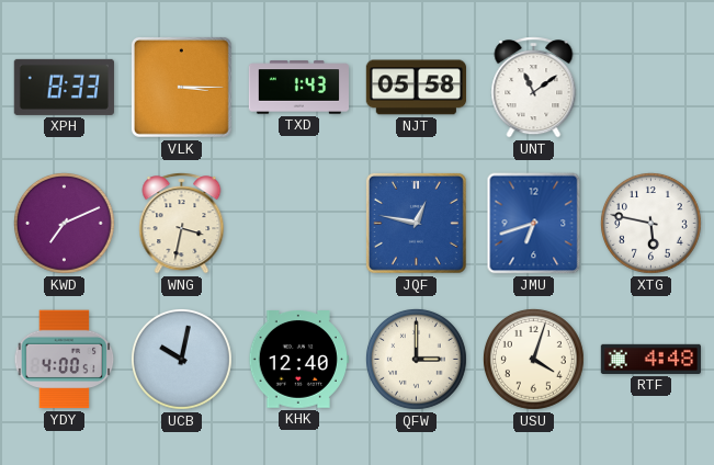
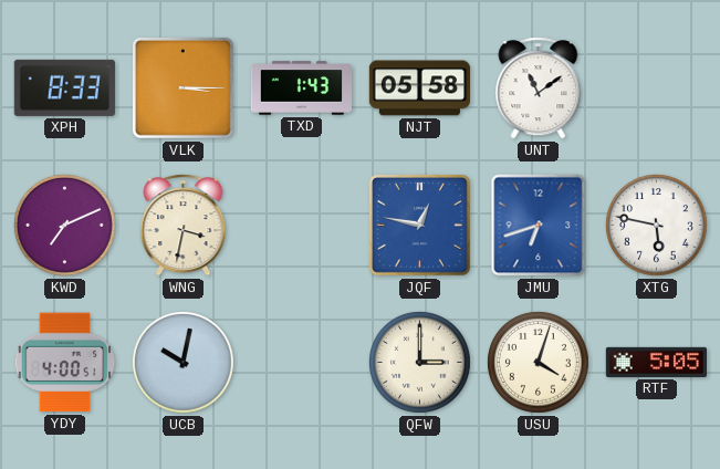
KHK: 12:40 -> none (298, 360)
RTF: 4:48 -> 5:05 (656, 362)
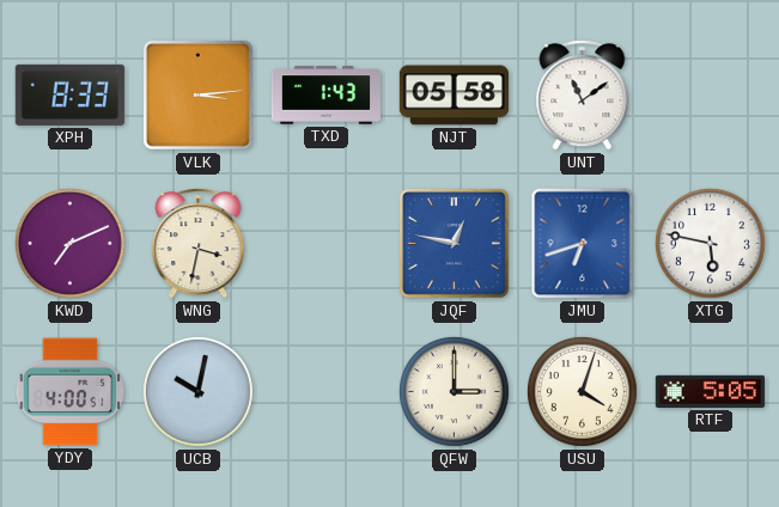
VLK: 3:15 -> 3:14 (197, 94)
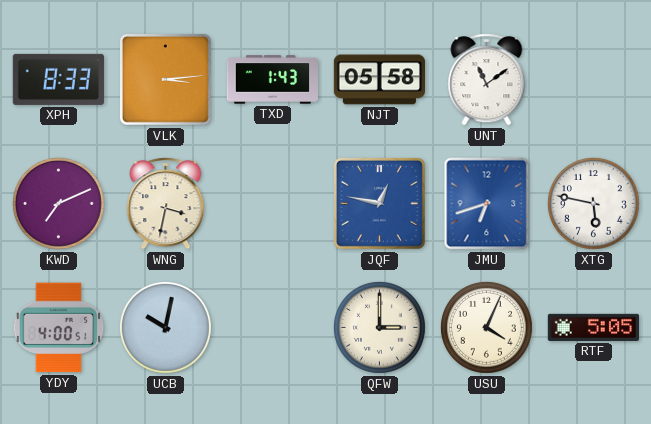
USU: 4:03 -> 4:04 (486, 327)
